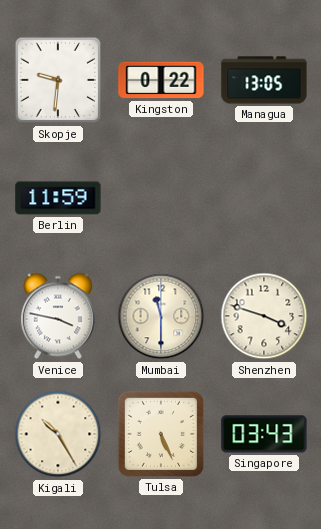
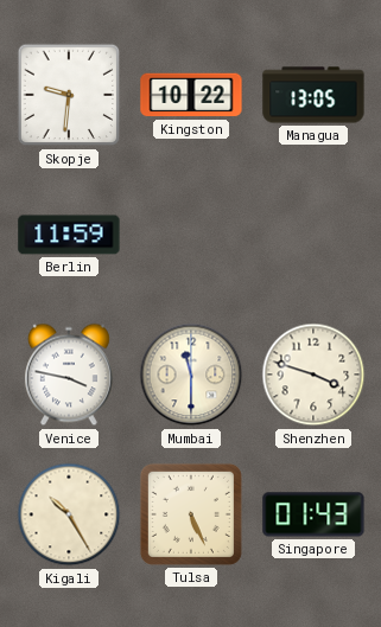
Kingston: 0:22 -> 10:22 (191, 95)
Singapore: 03:43 -> 01:43 (313, 514)
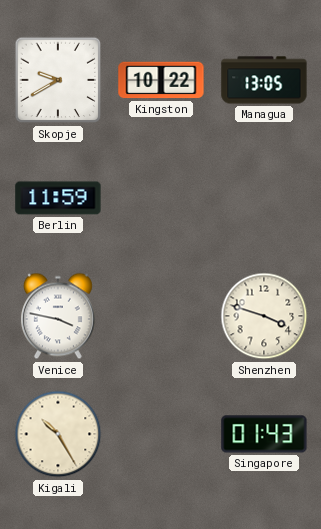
Skopje: 9:31 -> 9:40 (58, 80)
Mumbai: 11:30 -> none (191, 375)
Tulsa: 5:26 -> none (191, 514)
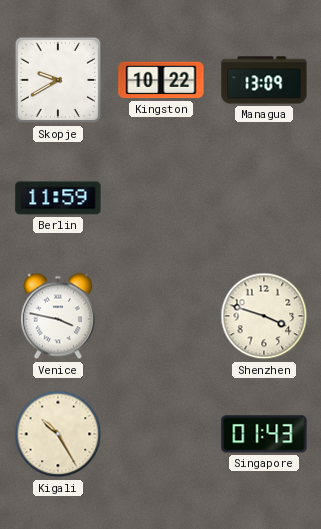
Managua: 13:05 -> 13:09 (264, 80)
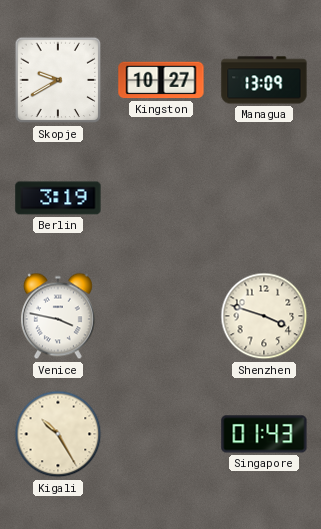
Kingston: 10:22 -> 10:27 (161, 80)
Berlin: 11:59 -> 3:19 (58, 198)
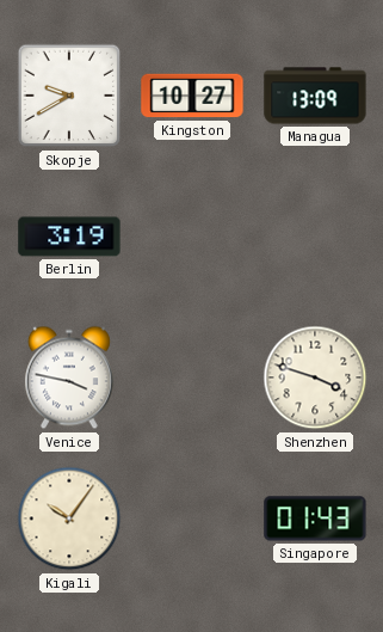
Kigali: 10:25 -> 10:06 (69, 519)
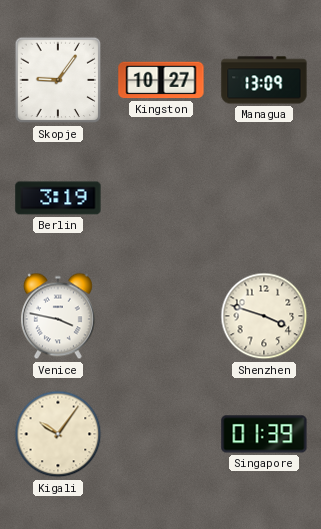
Skopje: 9:40 -> 9:06 (58, 80)
Singapore: 01:43 -> 01:39 (264, 434)
